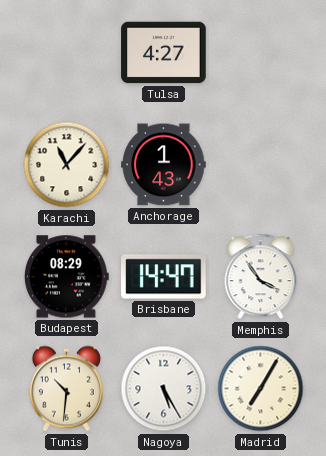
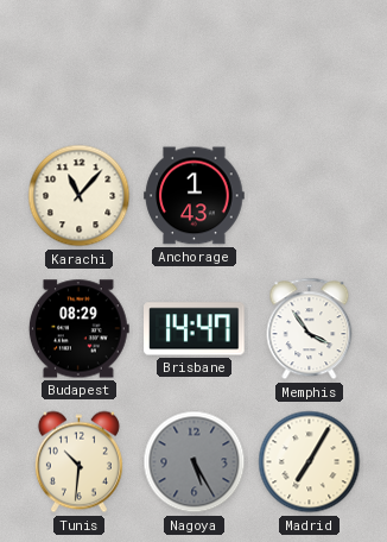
Tulsa: 4:27 -> none (164, 53)
Nagoya dial: white -> grey (195, 462)
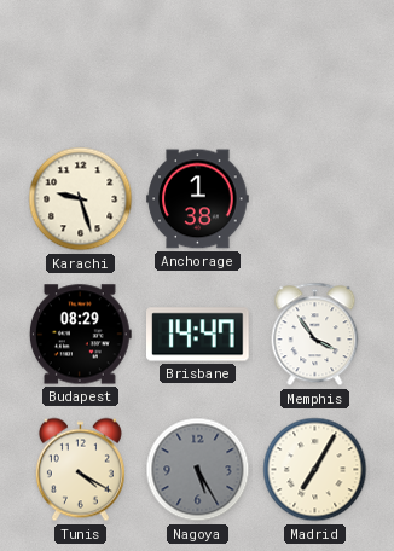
Karachi: 11:07 -> 9:27 (81, 199)
Anchorage: 1:43 -> 1:38 (198, 199)
Tunis: 10:31 -> 4:20 (80, 470)
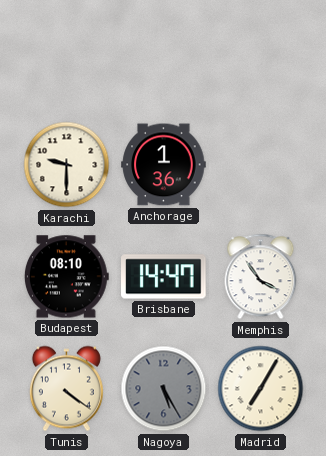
Karachi: 9:27 -> 9:30 (67, 165)
Anchorage: 1:38 -> 1:36 (164, 165)
Budapest: 08:29 -> 08:10 (66, 277)
Tunis: 4:20 -> 4:21 (66, 389)
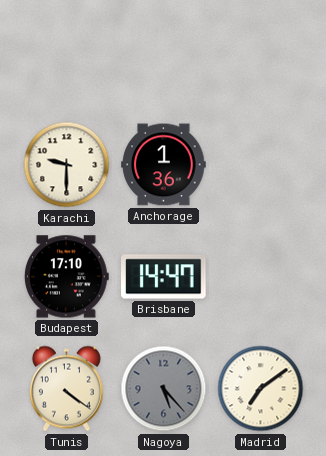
Budapest: 08:10 -> 17:10 (66, 277)
Memphis: 3:54 -> none (261, 277)
Nagoya: 5:25 -> 5:23 (164, 389)
Madrid: 7:05 -> 7:09 (261, 389)
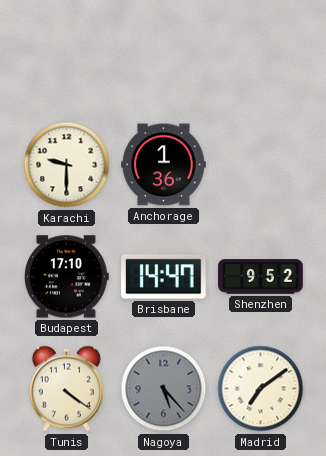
Shenzhen: none -> 9:52 (261, 277)
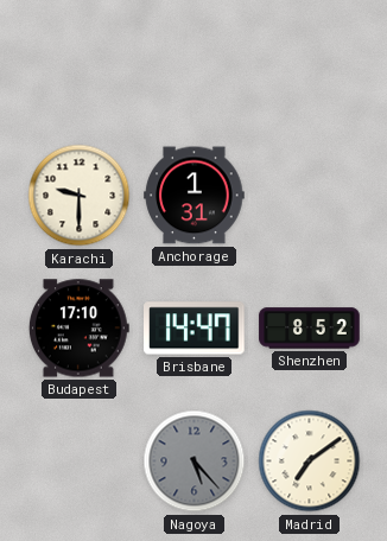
Anchorage: 1:36 -> 1:31 (195, 196)
Shenzhen: 9:52 -> 8:52 (310, 329)
Tunis: 4:21 -> none (66, 389)
